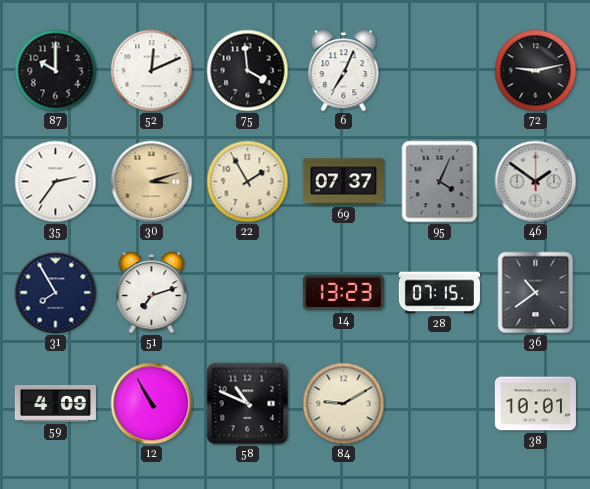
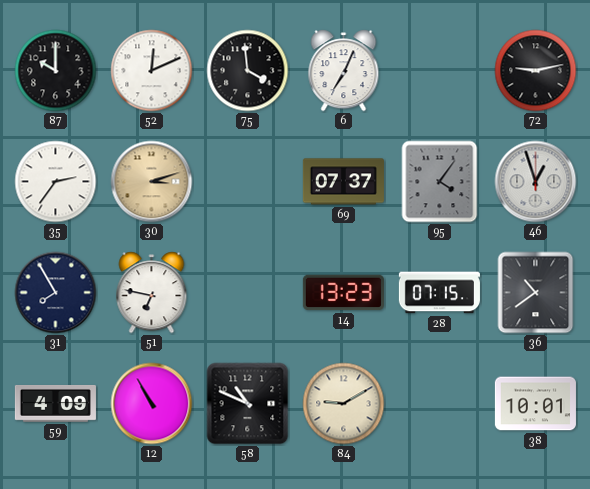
22: 1:55 -> none (248, 182)
95: 4:04 -> 4:06 (440, 182)
46: 1:51 -> 12:57 (536, 182)
51: 7:12 -> 6:47 (152, 293)
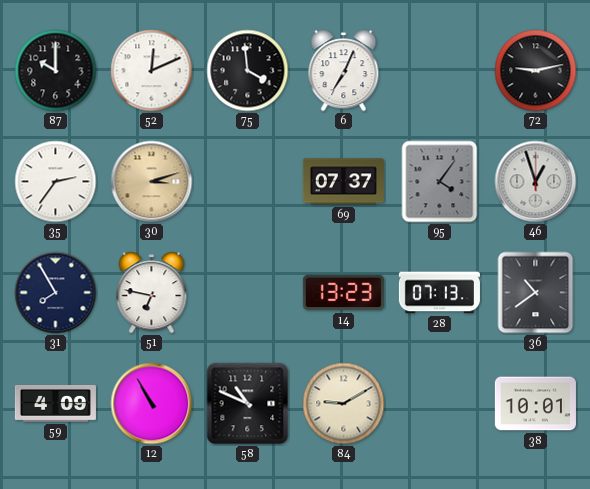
28: 07:15 -> 07:13 (439, 293)
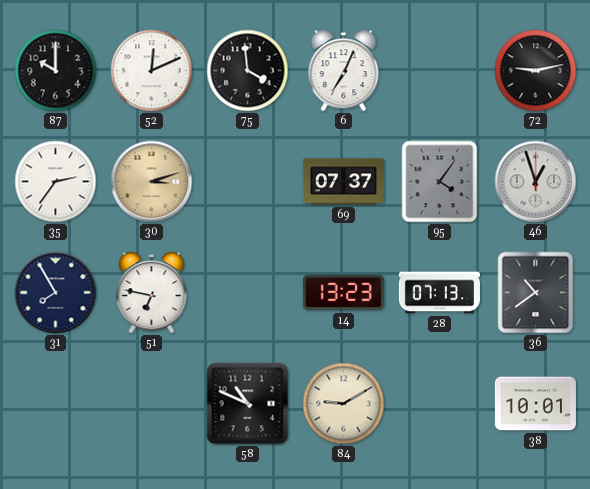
59: 4:09 -> none (55, 403)
12: 10:55 -> none (152, 404)
